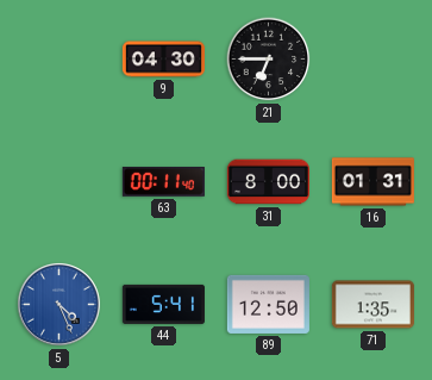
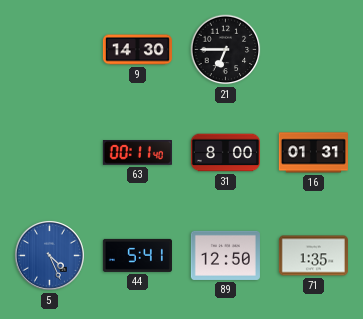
9: 04:30 -> 14:30 (137, 50)
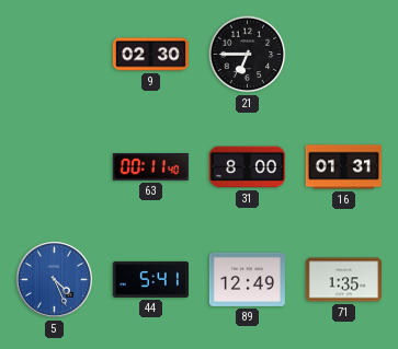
9: 14:30 -> 02:30 (150, 55)
89: 12:50 -> 12:49 (247, 279)
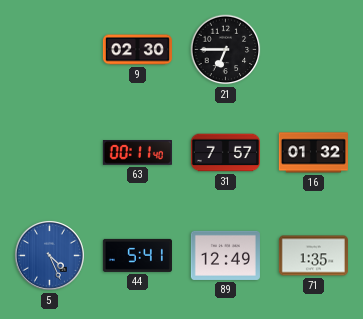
31: 8:00 -> 7:57 (225, 153)
16: 01:31 -> 01:32 (313, 153)
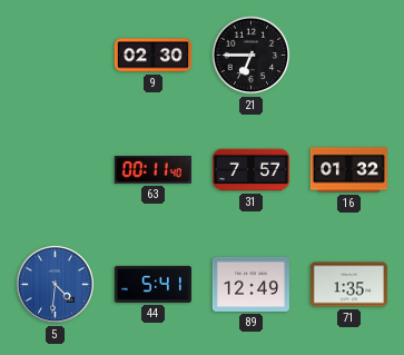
5: 4:26 -> 4:31 (55, 284)
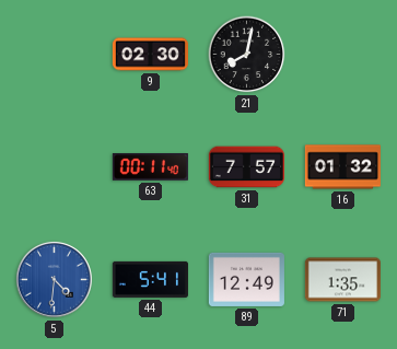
21: 6:45 -> 8:02 (247, 55)
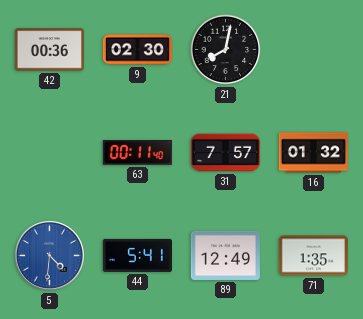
42: none -> 00:36 (49, 50)
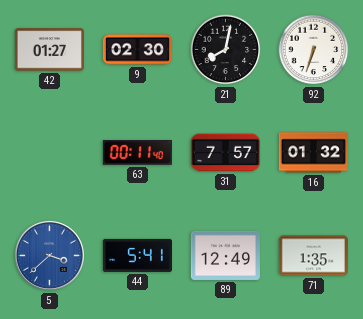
42: 00:36 -> 01:27 (49, 50)
92: none -> 6:33 (314, 50)
5: 4:31 -> 3:38 (49, 255)
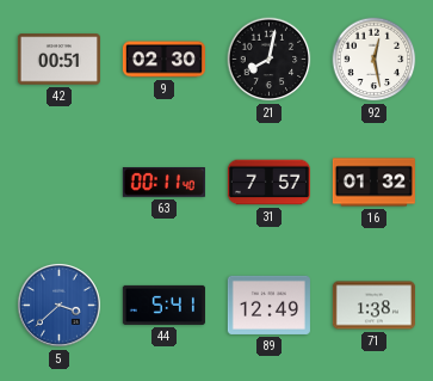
42: 01:27 -> 00:51 (58, 60)
92: 6:33 -> 12:28 (375, 60)
71: 1:35 -> 1:38 (373, 306)
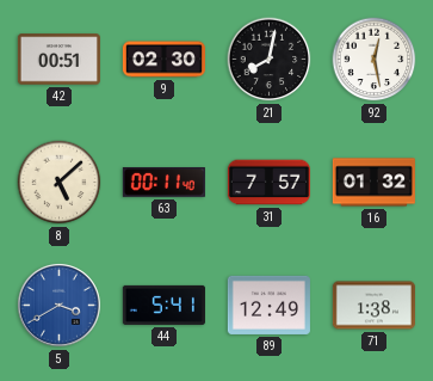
8: none -> 5:08 (60, 183)
5: 3:38 -> 3:40 (58, 305)
